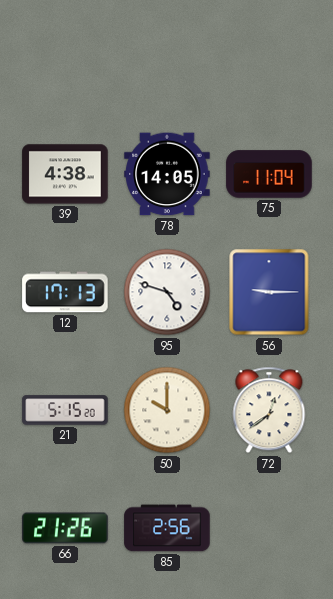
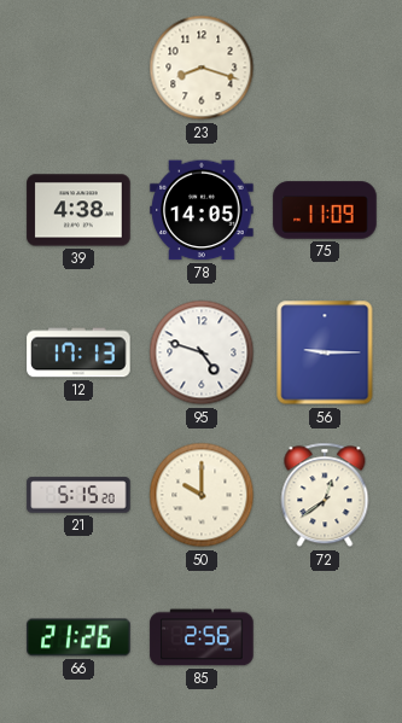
23: none -> 8:18 (202, 68)
75: 11:04 -> 11:09 (325, 210)
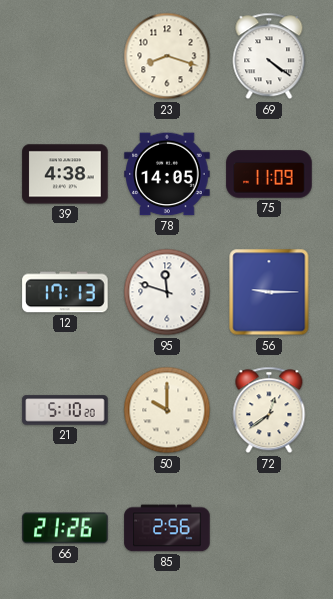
69: none -> 4:21 (269, 56)
95: 4:48 -> 11:48 (167, 292)
21: 5:15 -> 5:10 (65, 410)
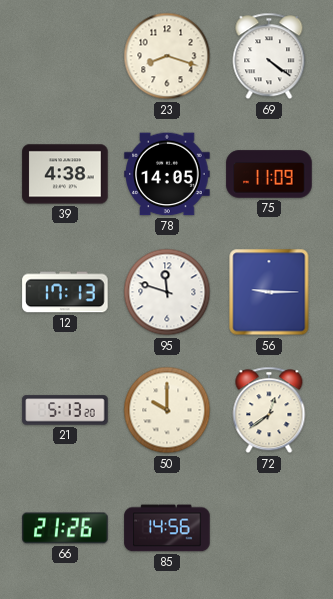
21: 5:10 -> 5:13 (65, 410)
85: 2:56 -> 14:56 (167, 528)
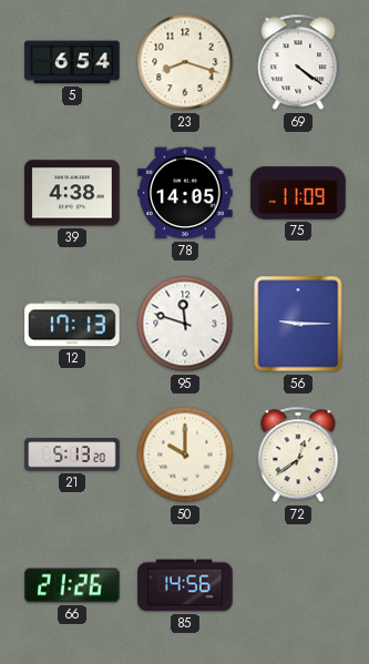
5: none -> 6:54 (72, 62)
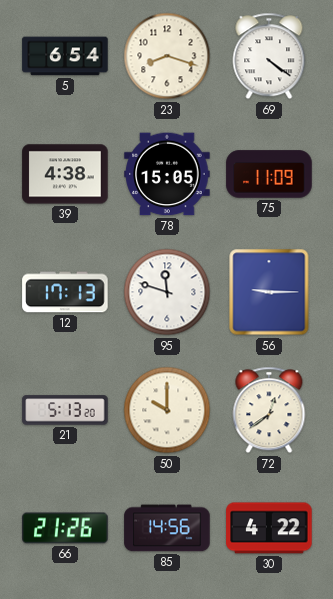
78: 14:05 -> 15:05 (167, 174)
30: none -> 4:22 (269, 528)
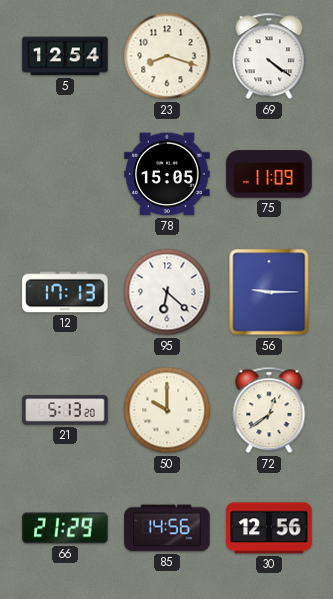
5: 6:54 -> 12:54 (65, 56)
39: 4:38 -> none (65, 174)
95: 11:48 -> 6:22 (167, 292)
66: 21:26 -> 21:29 (65, 528)
30: 4:22 -> 12:56 (269, 528)
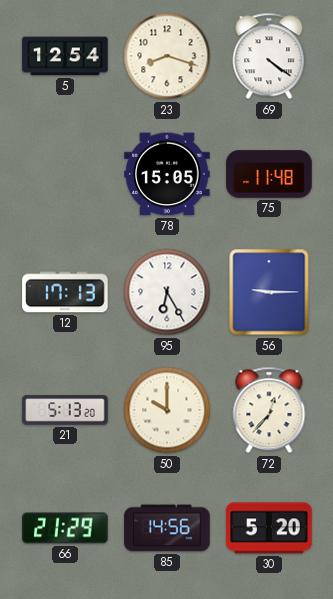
75: 11:09 -> 11:48 (269, 174)
95: 6:22 -> 6:25 (167, 292)
72: 12:39 -> 12:37 (269, 410)
30: 12:56 -> 5:20 (269, 528)
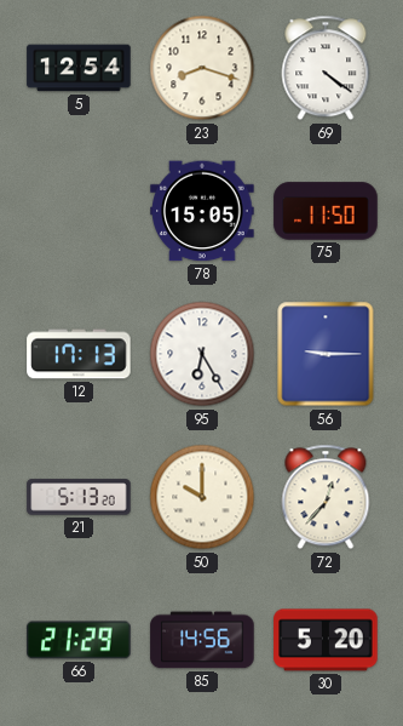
75: 11:48 -> 11:50 (326, 211)
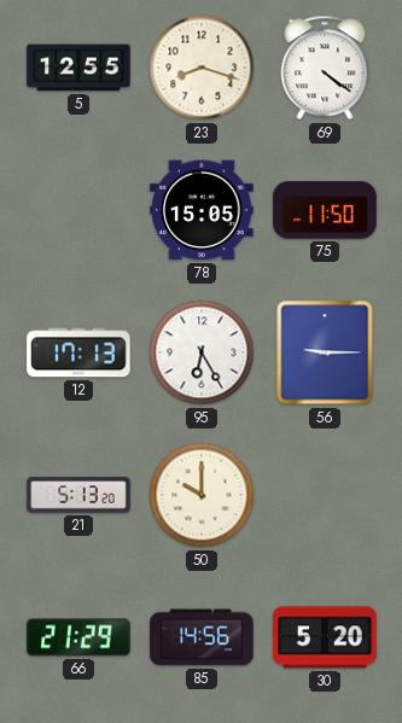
5: 12:54 -> 12:55 (78, 68)
72: 12:37 -> none (326, 497)
